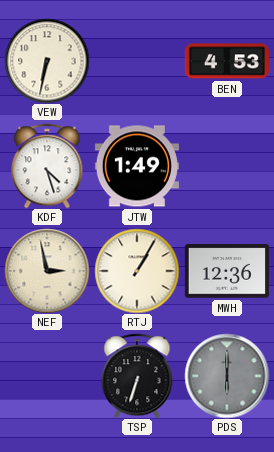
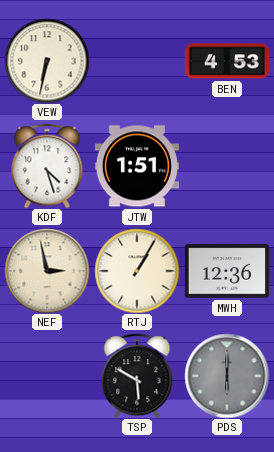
JTW: 1:49 -> 1:51 (137, 166)
TSP: 6:33 -> 5:50 (137, 376)
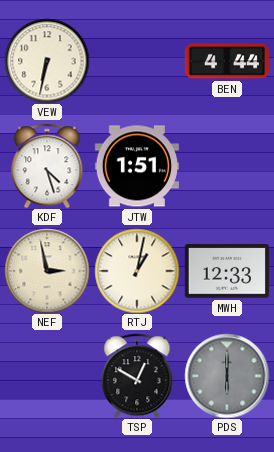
BEN: 4:53 -> 4:44 (227, 61)
RTJ: 1:05 -> 1:02 (137, 271)
MWH: 12:36 -> 12:33 (227, 271)
TSP: 5:50 -> 12:50 (137, 376)
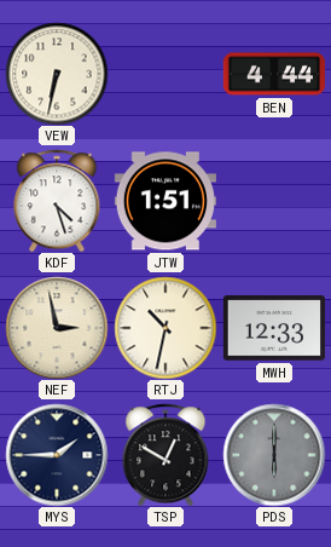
RTJ: 1:02 -> 10:32 (165, 328)
MYS: none -> 1:45 (57, 455)
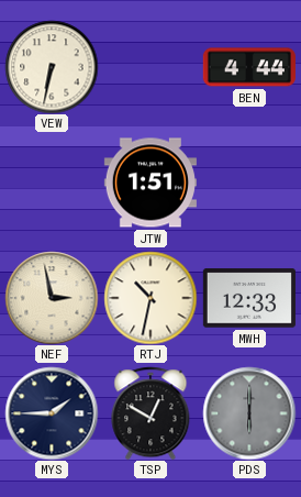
KDF: 4:27 -> none (57, 201)
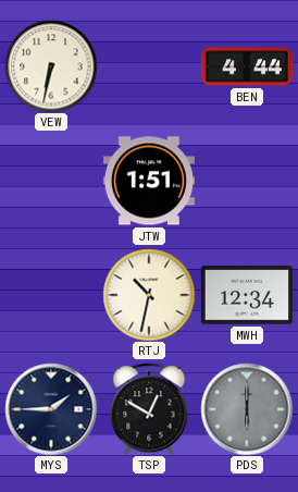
NEF: 2:58 -> none (52, 298)
MWH: 12:33 -> 12:34 (247, 295)
